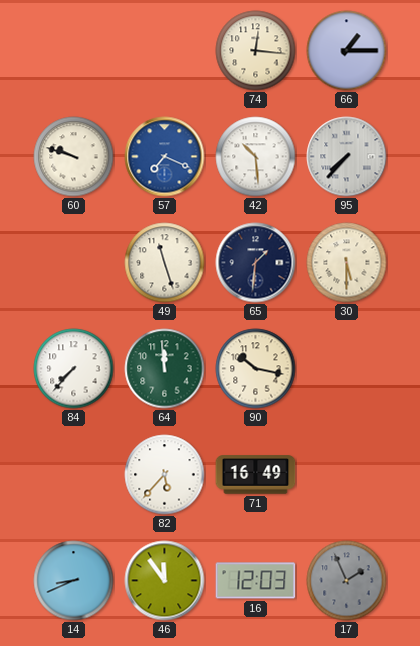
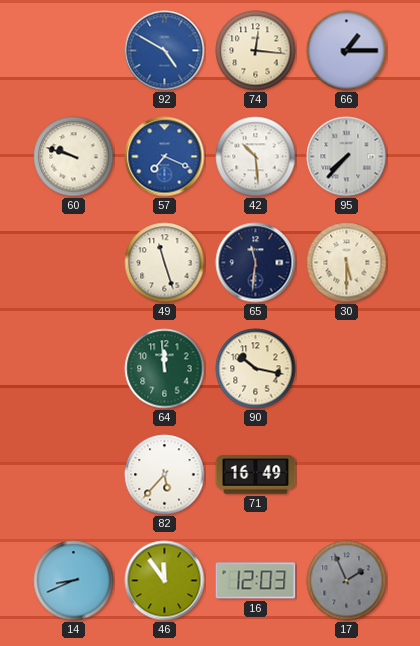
92: none -> 4:50 (165, 51)
65: 1:31 -> 11:31 (256, 263)
84: 7:37 -> none (74, 369)
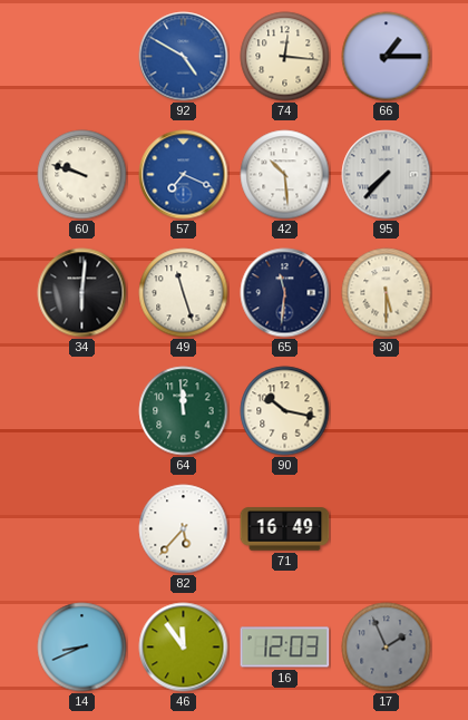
34: none -> 6:01 (82, 293)
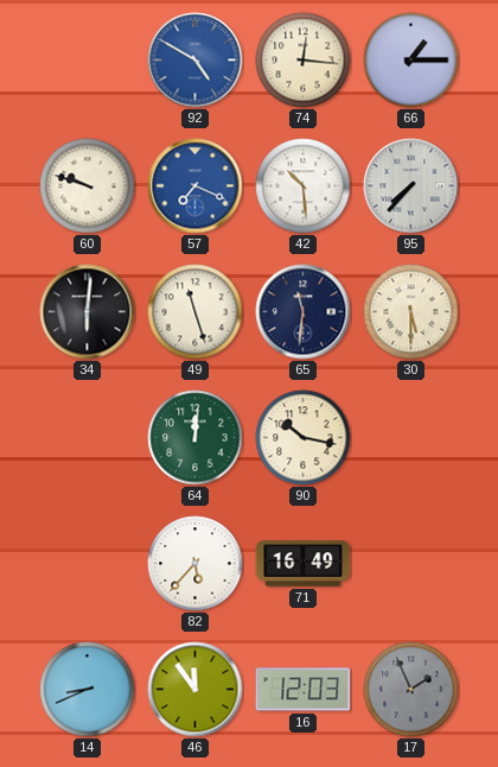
64: 11:59 -> 12:01 (196, 438)
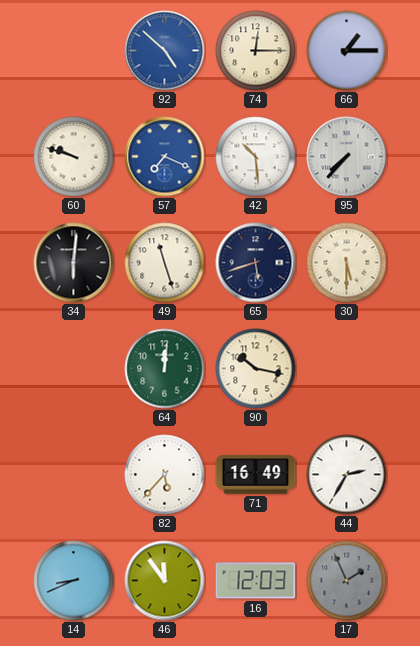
92: 4:50 -> 4:52 (165, 51)
74: 12:16 -> 12:15 (256, 51)
65: 11:31 -> 5:42 (256, 263)
44: none -> 2:35 (347, 475)
